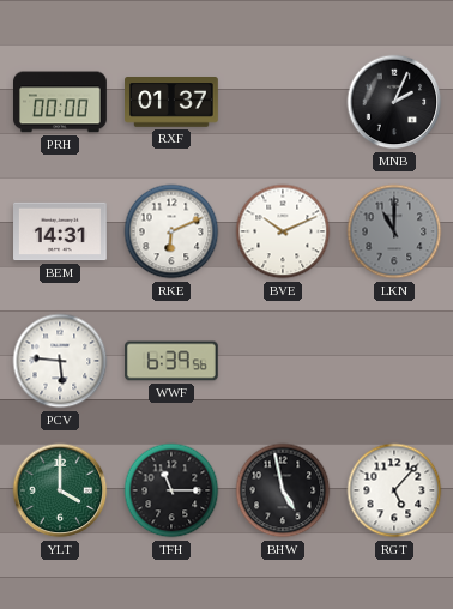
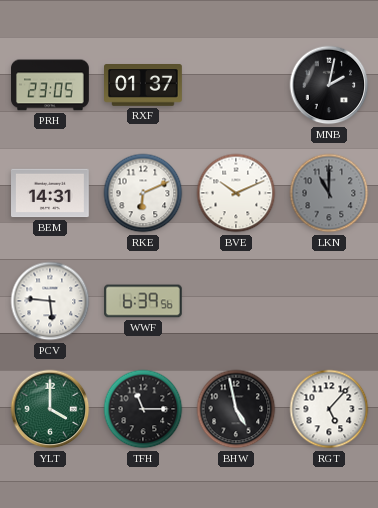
PRH: 00:00 -> 23:05 (51, 85)
MNB: 2:04 -> 2:02 (329, 85)
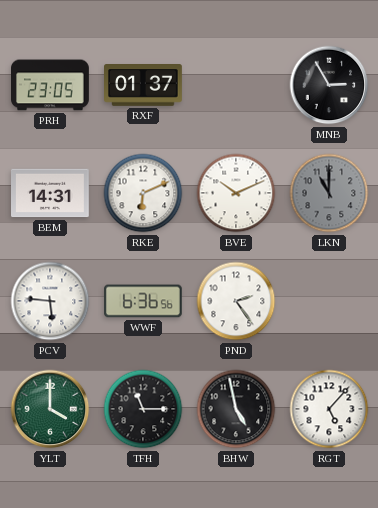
MNB: 2:02 -> 2:55 (329, 85)
WWF: 6:39 -> 6:36 (144, 301)
PND: none -> 2:24 (236, 301)
